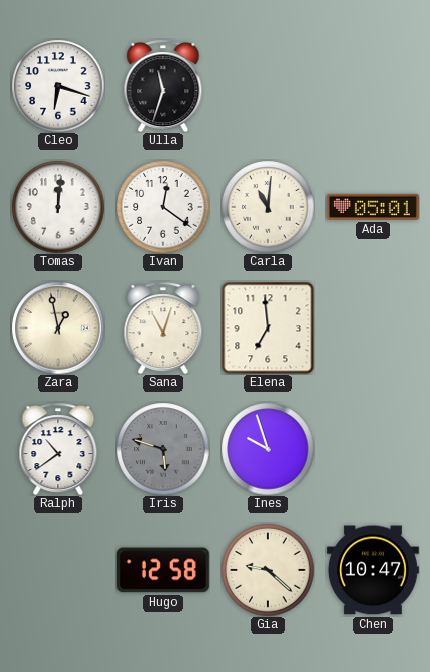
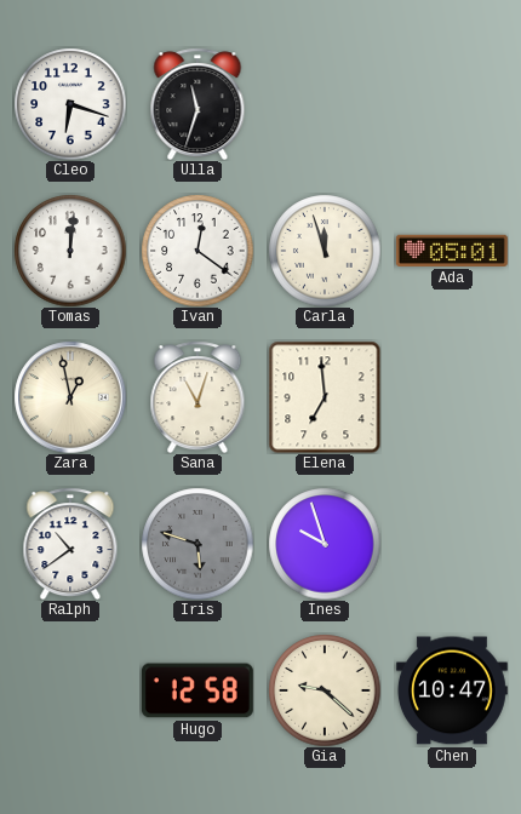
Carla: 11:01 -> 11:57 (325, 251)
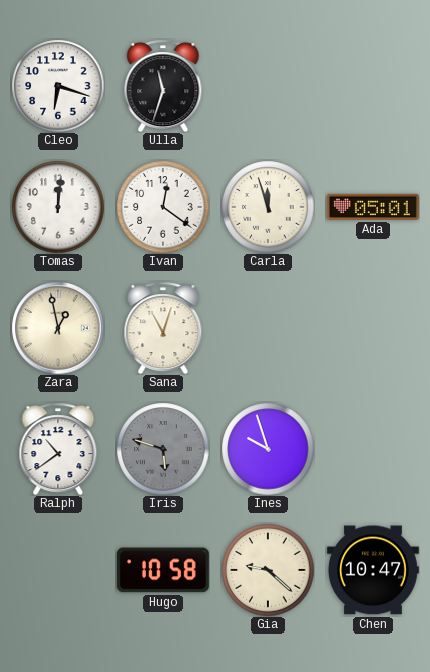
Elena: 6:59 -> none (325, 397)
Hugo: 12:58 -> 10:58 (163, 570)
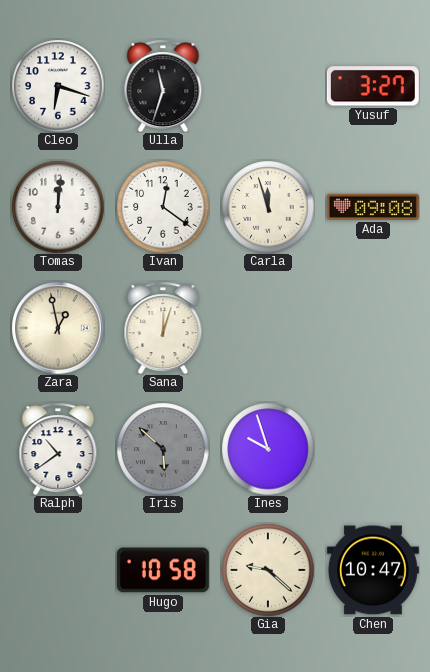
Yusuf: none -> 3:27 (373, 86)
Ada: 05:01 -> 09:08 (373, 207)
Sana: 11:03 -> 12:03 (163, 328)
Iris: 5:48 -> 5:52 (163, 449)
